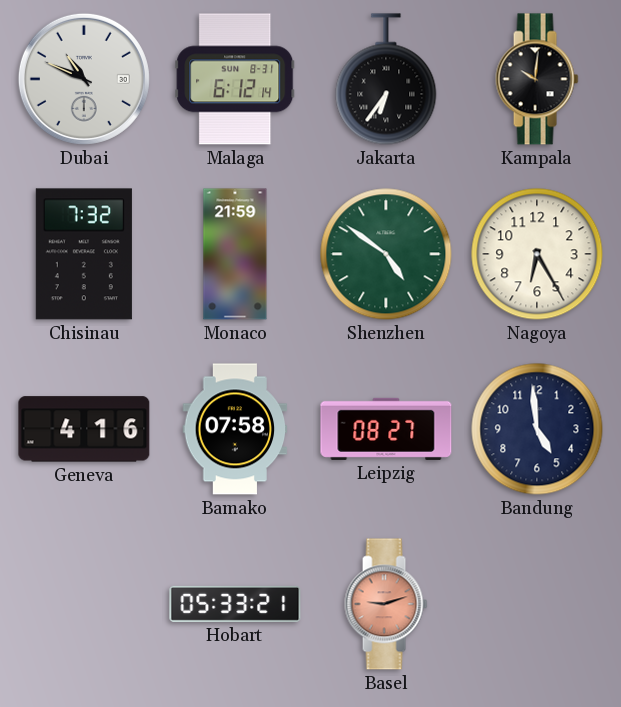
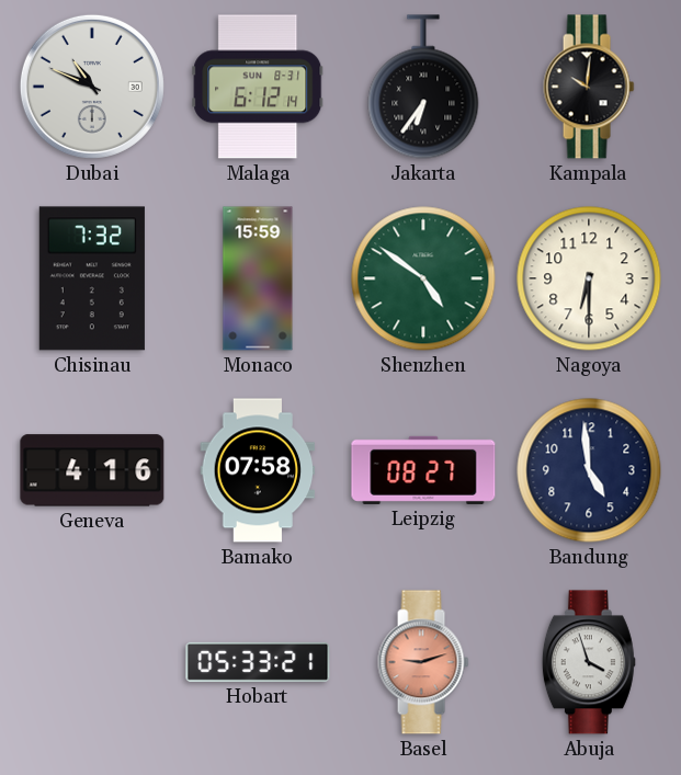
Monaco: 21:59 -> 15:59 (258, 278)
Nagoya: 6:25 -> 6:30 (589, 278)
Abuja: none -> 3:57 (589, 662)
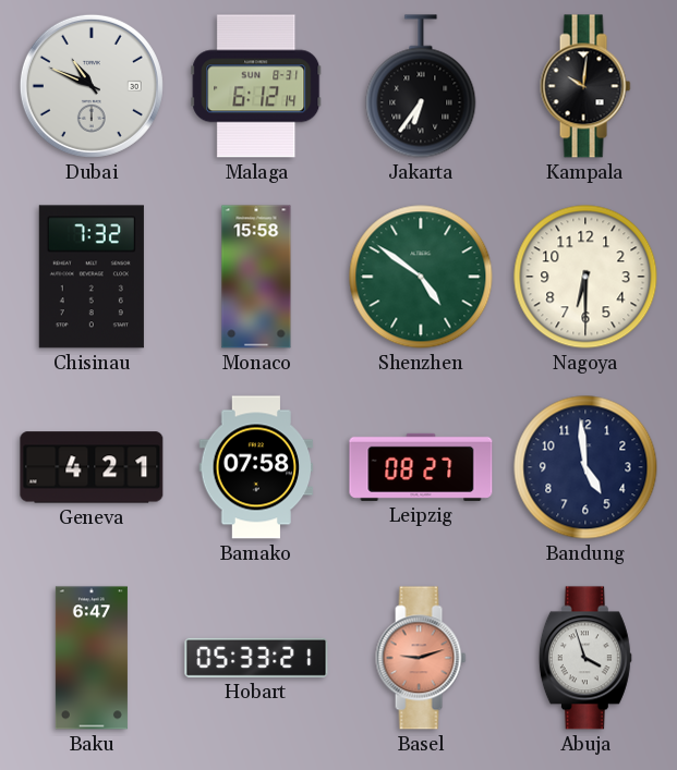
Monaco: 15:59 -> 15:58 (256, 277)
Geneva: 4:16 -> 4:21 (92, 467)
Baku: none -> 6:47 (92, 658)
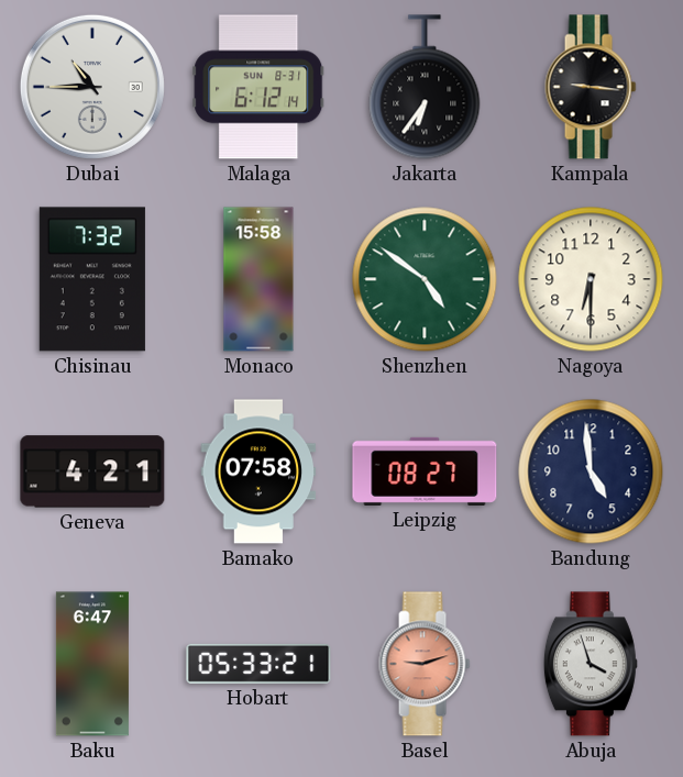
Dubai: 10:49 -> 10:45 (92, 87)
Kampala: 10:01 -> 9:16 (591, 87)
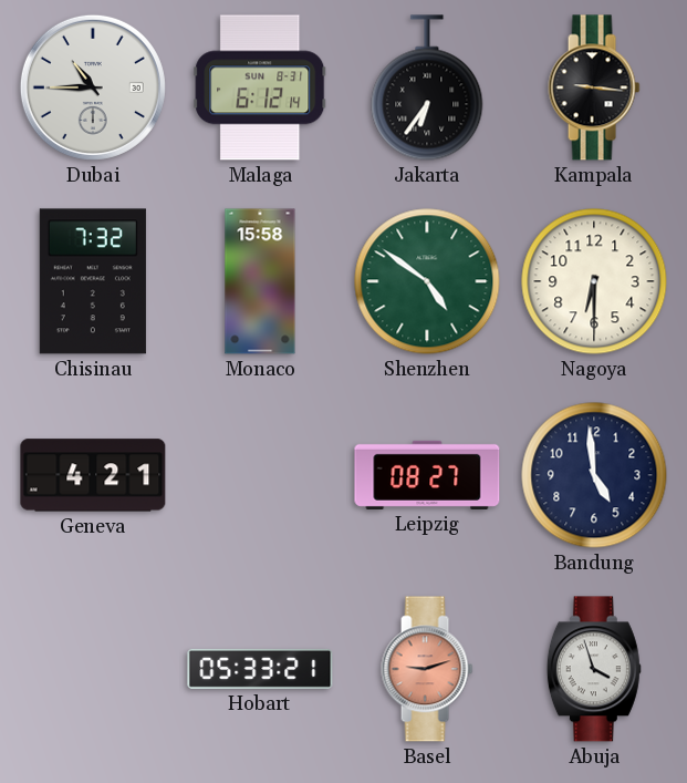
Bamako: 07:58 -> none (258, 471)
Baku: 6:47 -> none (92, 664)
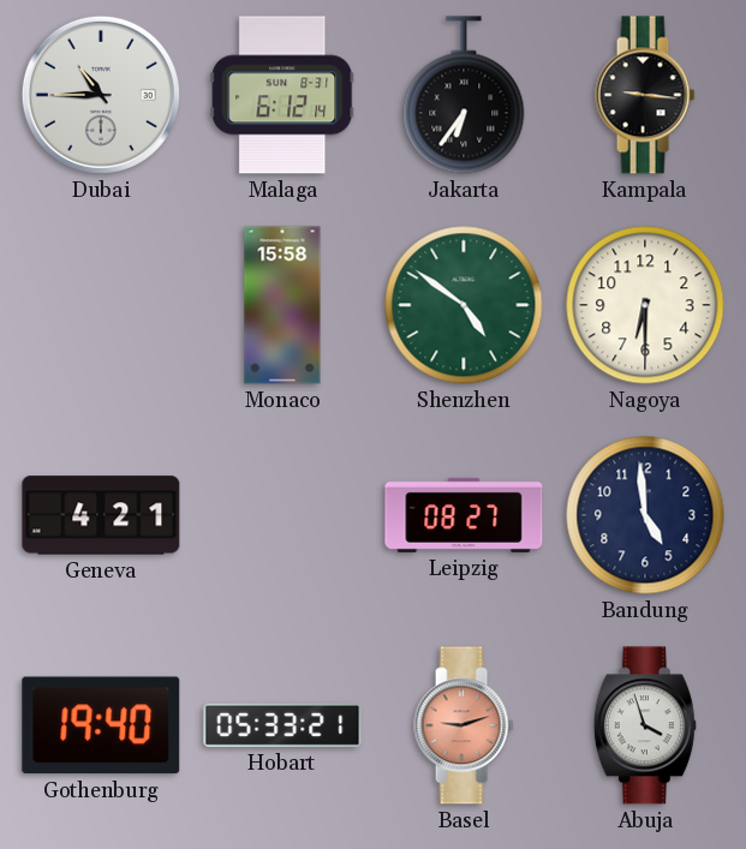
Chisinau: 7:32 -> none (93, 281)
Gothenburg: none -> 19:40 (101, 725)
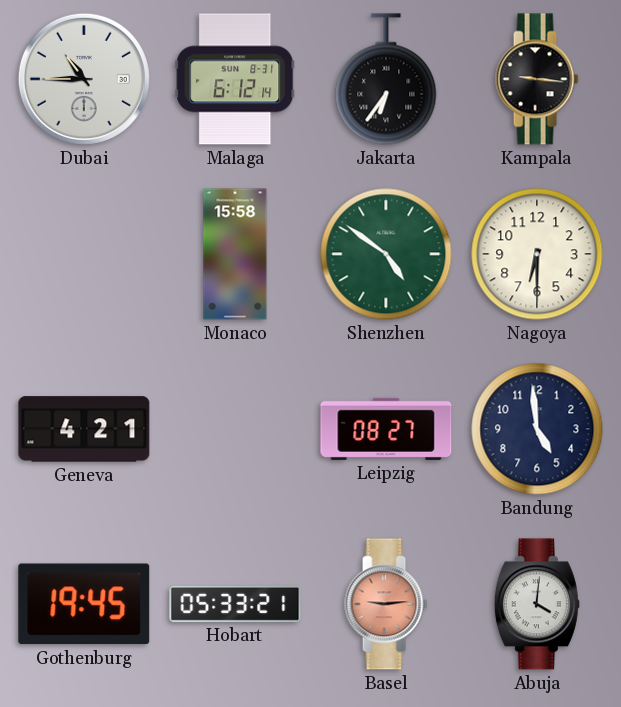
Gothenburg: 19:40 -> 19:45 (84, 604)
Basel: 9:12 -> 9:14 (386, 604)
Abuja: 3:57 -> 4:01 (537, 604)
